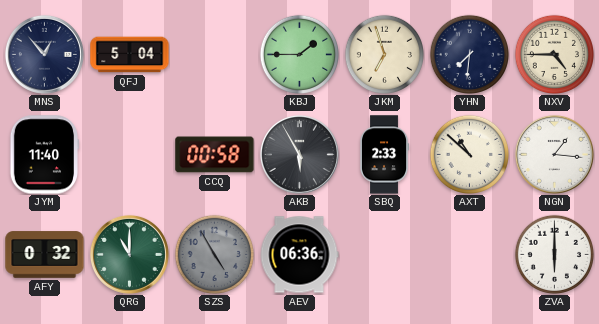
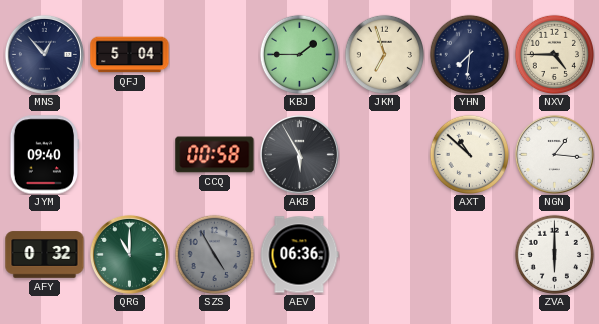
JYM: 11:40 -> 09:40 (44, 155)
SBQ: 2:33 -> none (384, 155)
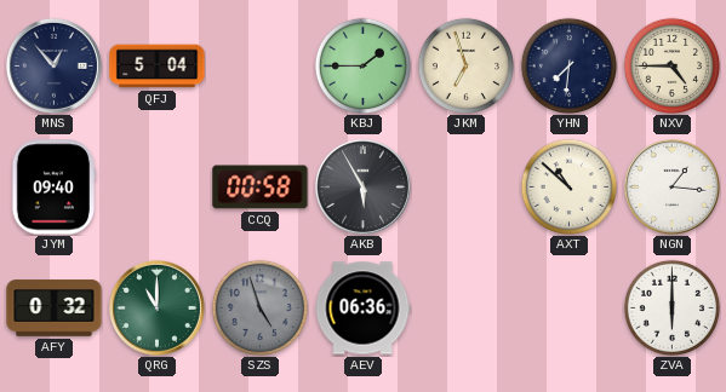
SZS: 4:55 -> 4:57 (259, 307)
